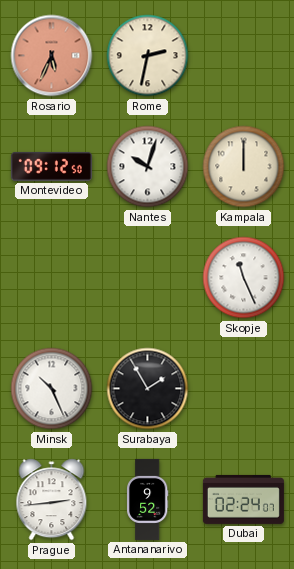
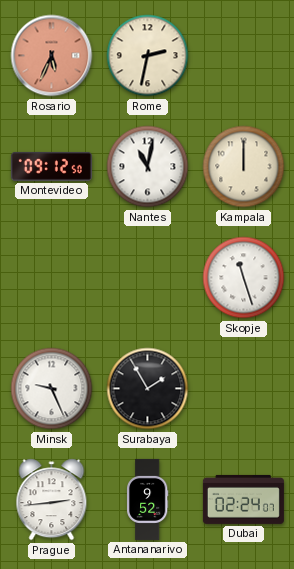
Nantes: 10:03 -> 11:02 (148, 167)
Skopje: 11:26 -> 11:27 (244, 278)
Minsk: 10:26 -> 9:26 (52, 389)
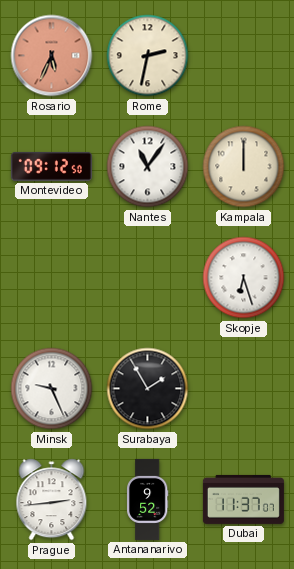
Nantes: 11:02 -> 11:06 (148, 167)
Skopje: 11:27 -> 6:27 (244, 278)
Dubai: 02:24 -> 11:37 (243, 499)
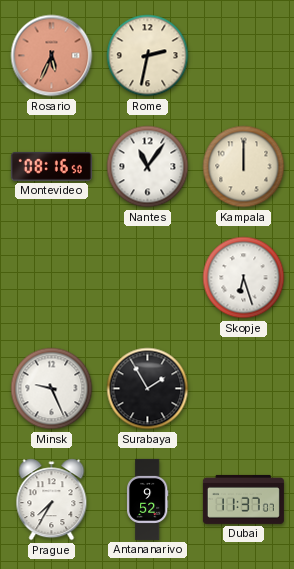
Montevideo: 09:12 -> 08:16 (51, 166)
Prague: 2:44 -> 7:35 (52, 500)
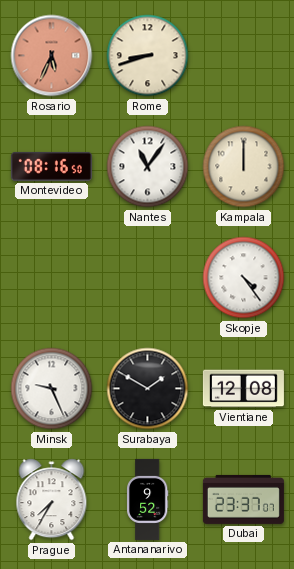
Rome: 2:32 -> 8:42 (148, 56)
Skopje: 6:27 -> 4:24 (244, 278)
Surabaya: 1:55 -> 1:50 (148, 389)
Vientiane: none -> 12:08 (243, 389)
Dubai: 11:37 -> 23:37 (243, 499)
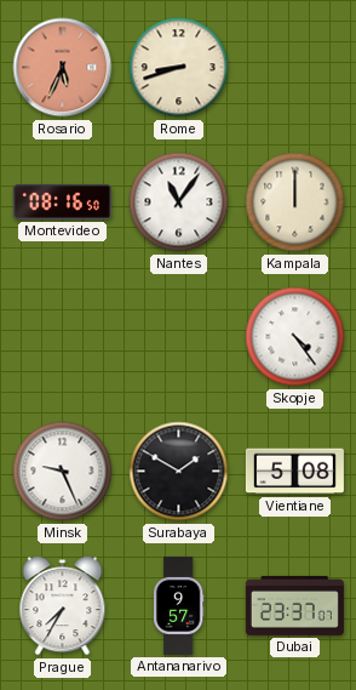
Vientiane: 12:08 -> 5:08 (294, 472)
Antananarivo: 9:52 -> 9:57 (179, 605)
